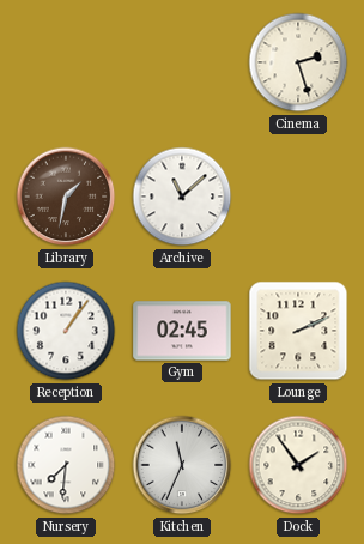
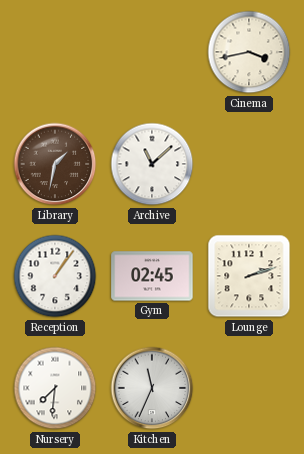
Cinema: 2:27 -> 3:43 (249, 52)
Lounge: 2:11 -> 2:12 (249, 276)
Dock: 1:54 -> none (298, 465)
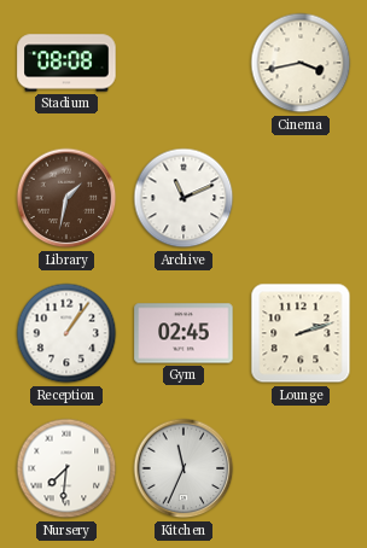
Stadium: none -> 08:08 (66, 63)
Archive: 11:08 -> 11:11 (183, 198)
